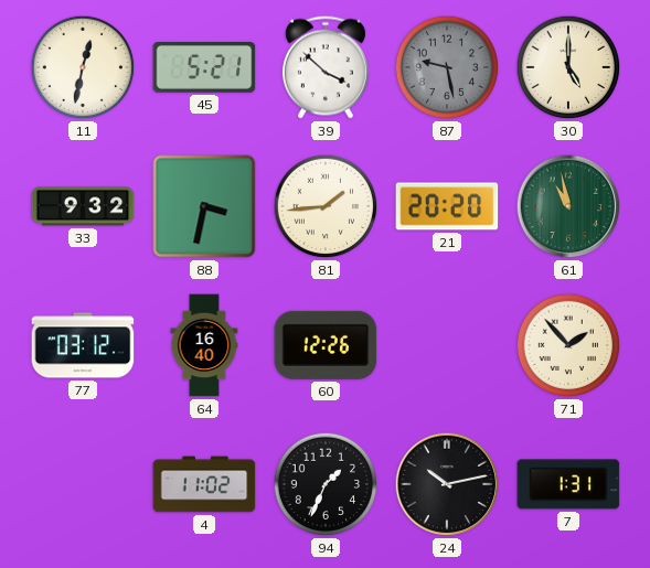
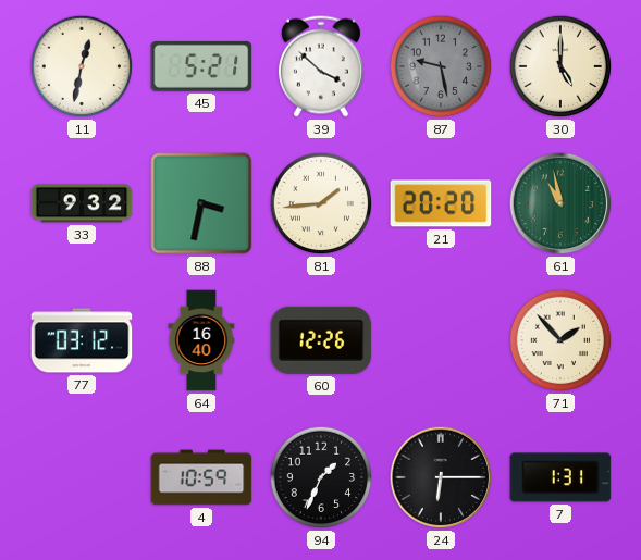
4: 11:02 -> 10:59 (201, 477)
24: 10:13 -> 6:15 (441, 477)
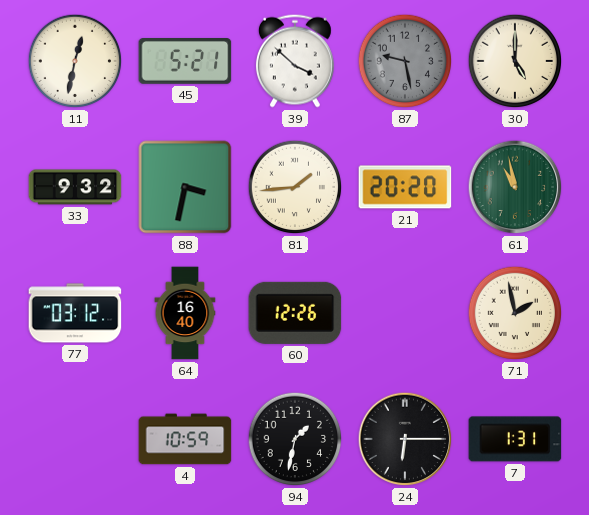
71: 1:53 -> 1:58 (515, 313)
94: 1:34 -> 1:32 (295, 439)
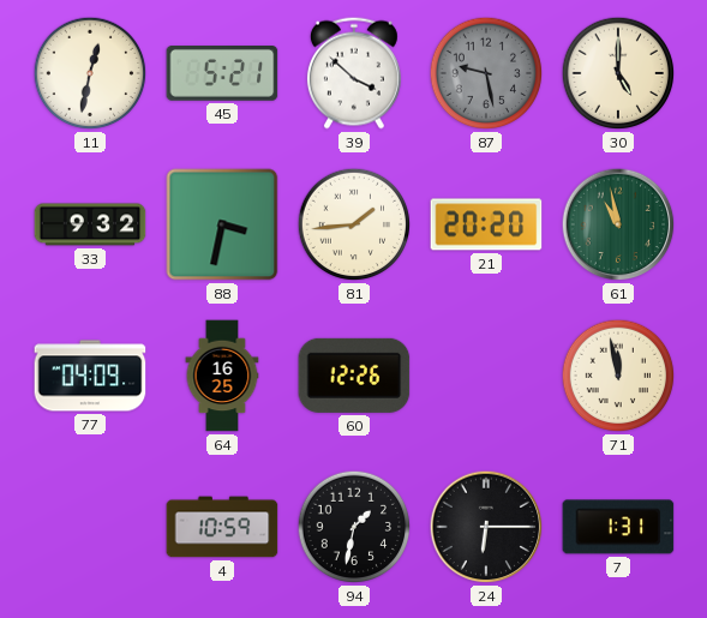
77: 03:12 -> 04:09 (90, 376)
64: 16:40 -> 16:25 (222, 376)
71: 1:58 -> 11:58 (618, 376)
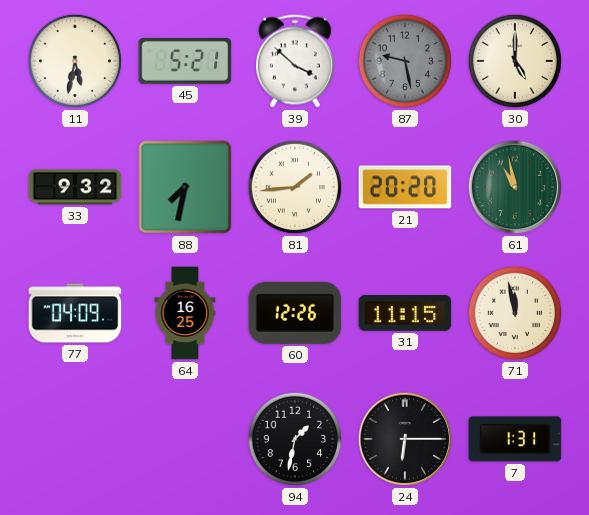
11: 12:32 -> 5:32 (75, 61)
88: 3:32 -> 7:32 (185, 187)
31: none -> 11:15 (405, 314)
4: 10:59 -> none (222, 527)
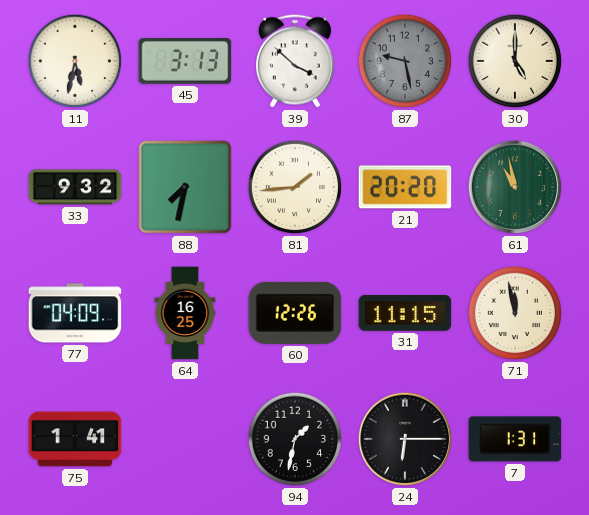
45: 5:21 -> 3:13 (185, 62)
75: none -> 1:41 (75, 439)
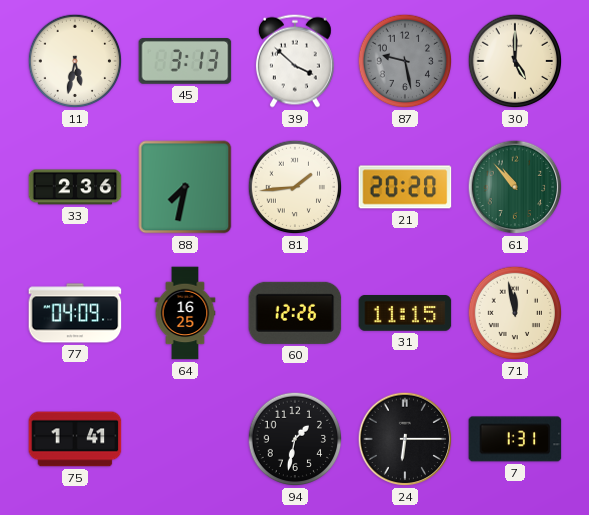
33: 9:32 -> 2:36 (75, 187)
61: 10:58 -> 10:53 (515, 187)
